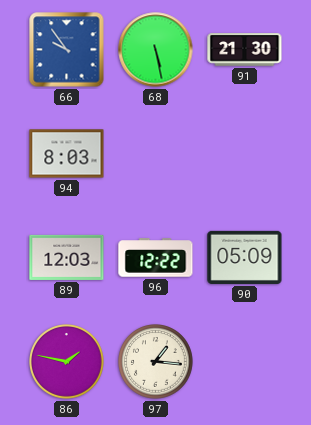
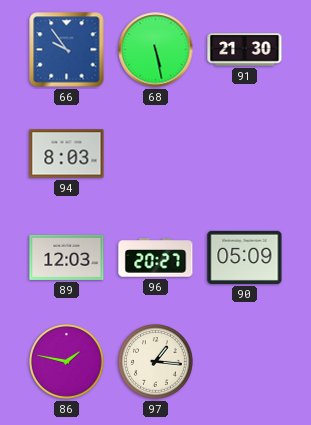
96: 12:22 -> 20:27 (156, 258)
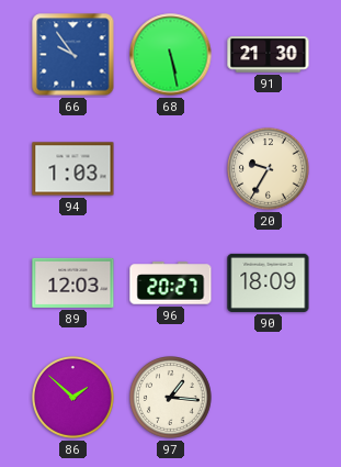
94: 8:03 -> 1:03 (73, 169)
20: none -> 9:35 (269, 169)
90: 05:09 -> 18:09 (269, 282)
86: 1:47 -> 1:52 (73, 398)
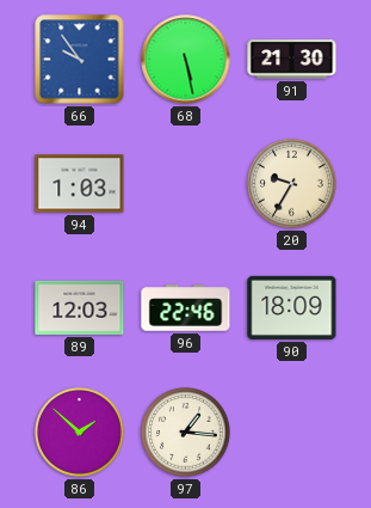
96: 20:27 -> 22:46 (186, 308)
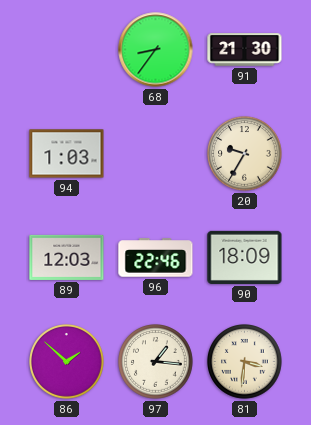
66: 9:54 -> none (80, 60)
68: 5:28 -> 8:36 (156, 50)
81: none -> 3:31 (245, 362)
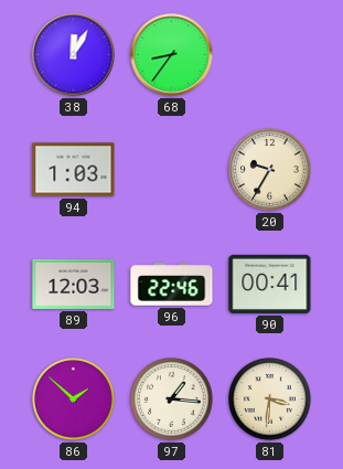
38: none -> 12:05 (74, 55)
91: 21:30 -> none (245, 50)
90: 18:09 -> 00:41 (270, 284)
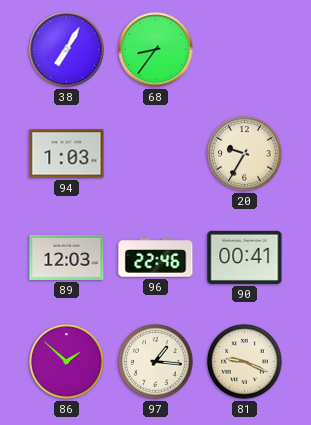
38: 12:05 -> 7:05 (67, 50)
81: 3:31 -> 9:19 (245, 362)
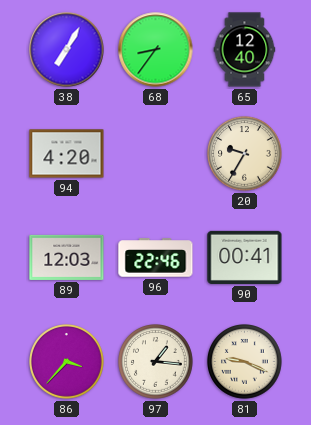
65: none -> 12:40 (245, 50)
94: 1:03 -> 4:20 (67, 154)
86: 1:52 -> 3:37 (67, 362)
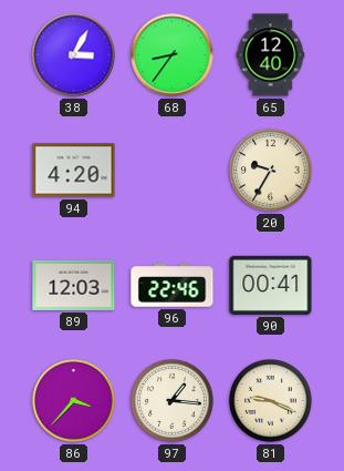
38: 7:05 -> 3:05 (74, 55)
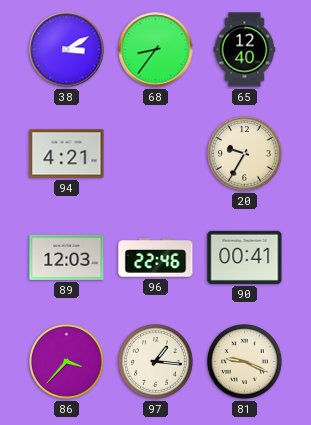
38: 3:05 -> 3:10 (67, 50)
94: 4:20 -> 4:21 (67, 154)
